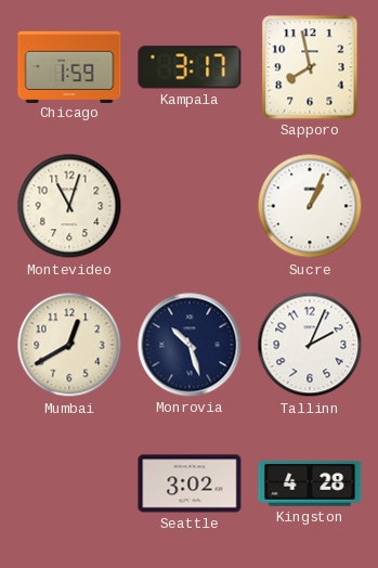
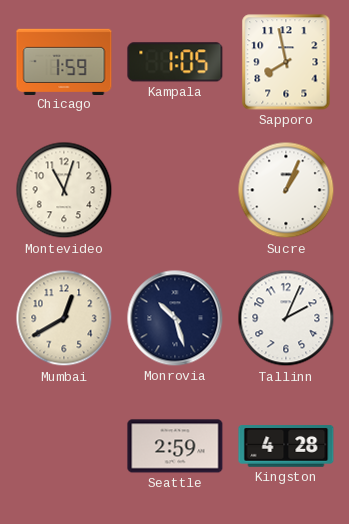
Kampala: 3:17 -> 1:05 (175, 62)
Seattle: 3:02 -> 2:59 (175, 446)
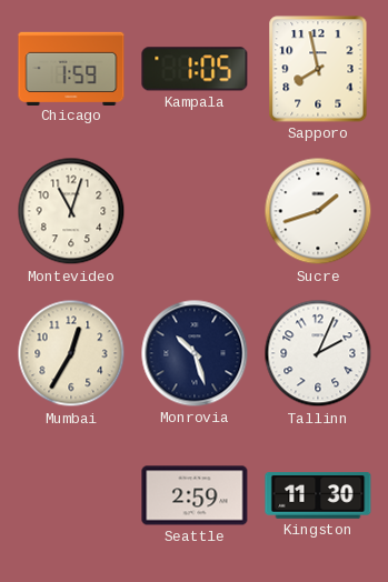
Sucre: 1:04 -> 1:42 (318, 211)
Mumbai: 12:40 -> 12:35 (71, 353)
Kingston: 4:28 -> 11:30 (318, 495)
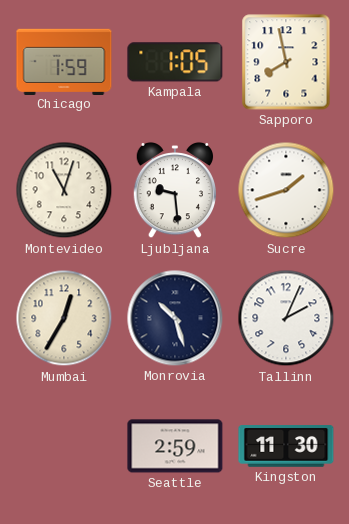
Ljubljana: none -> 9:29 (174, 190)
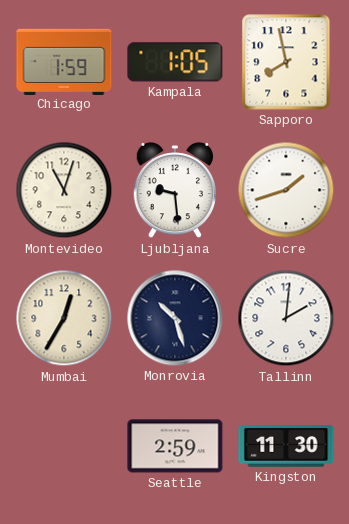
Tallinn: 2:04 -> 2:01 (286, 318)
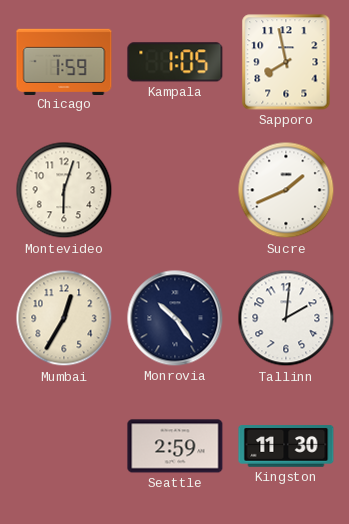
Montevideo: 11:03 -> 6:03 (64, 190)
Ljubljana: 9:29 -> none (174, 190)
Sucre: 1:42 -> 1:41 (286, 190)
Monrovia: 10:27 -> 10:24 (175, 318)
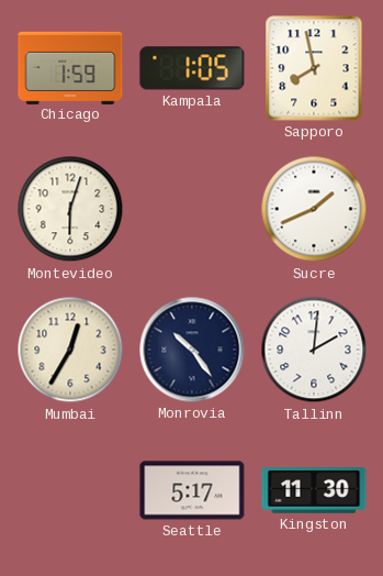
Seattle: 2:59 -> 5:17 (192, 490)
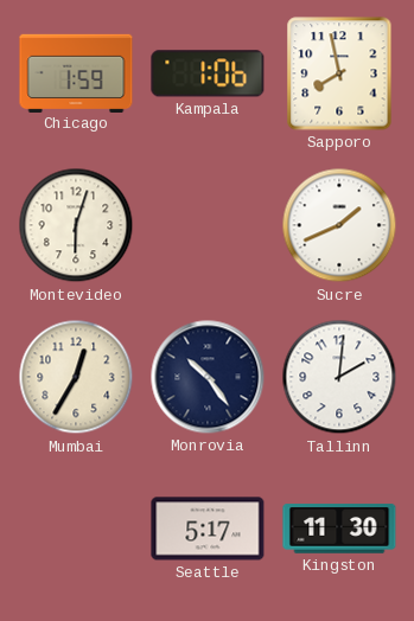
Kampala: 1:05 -> 1:06 (208, 73)
